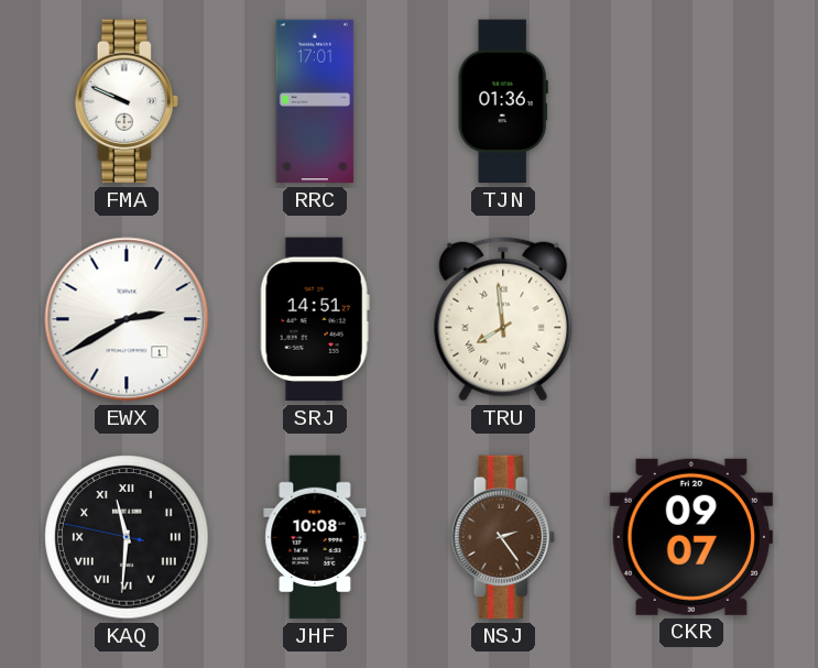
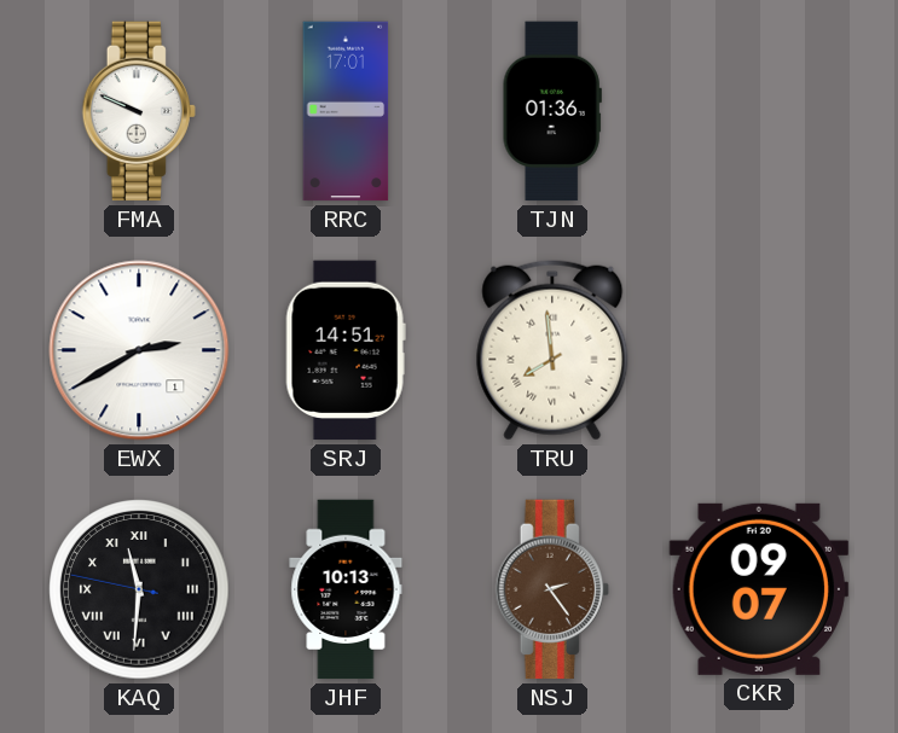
JHF: 10:08 -> 10:13 (346, 589)
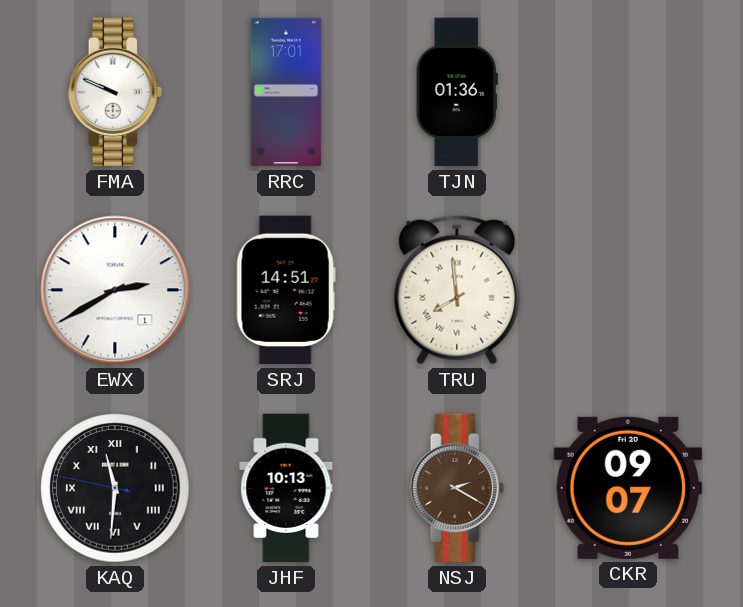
NSJ: 2:24 -> 2:20 (457, 488)
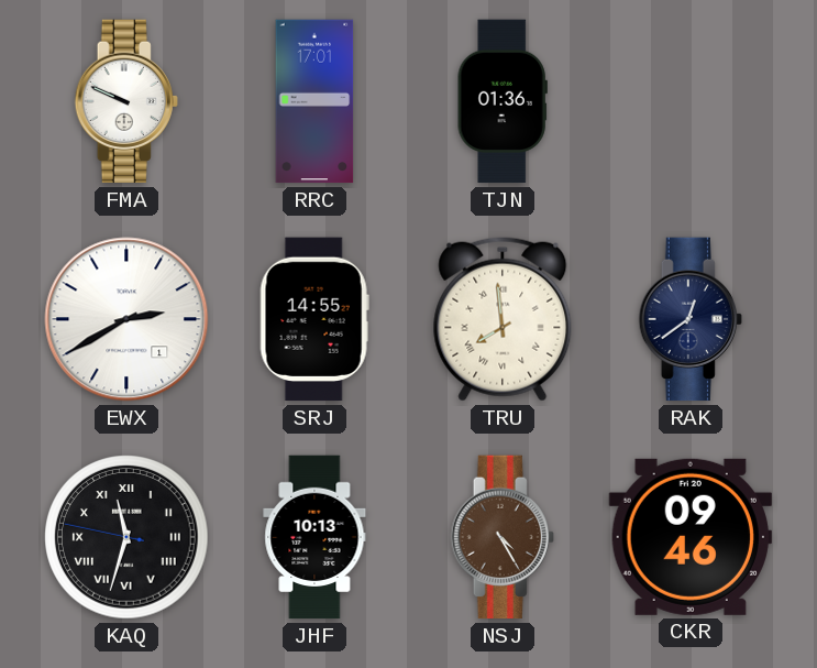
SRJ: 14:51 -> 14:55 (314, 319)
RAK: none -> 12:39 (691, 319)
KAQ: 11:30 -> 11:32 (126, 537)
NSJ: 2:20 -> 4:25 (503, 537)
CKR: 09:07 -> 09:46 (691, 537)
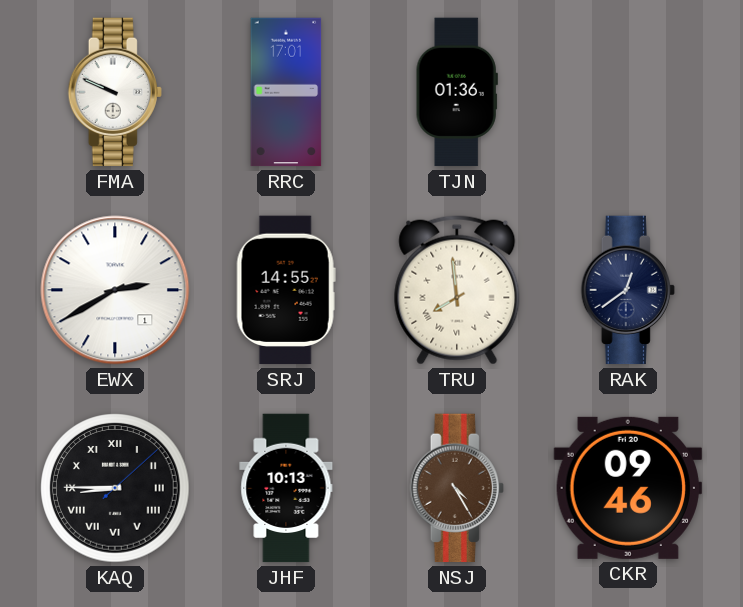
KAQ: 11:32 -> 8:45 (115, 488)
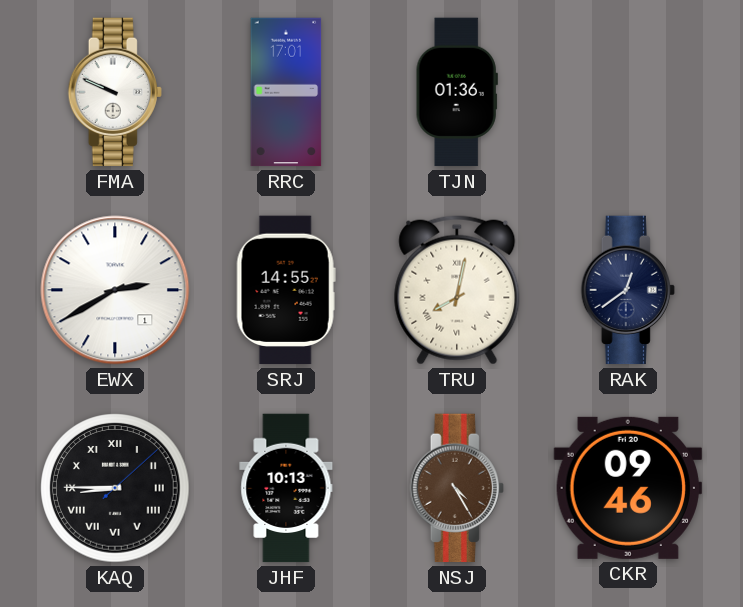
TRU: 7:59 -> 8:02 (457, 290)
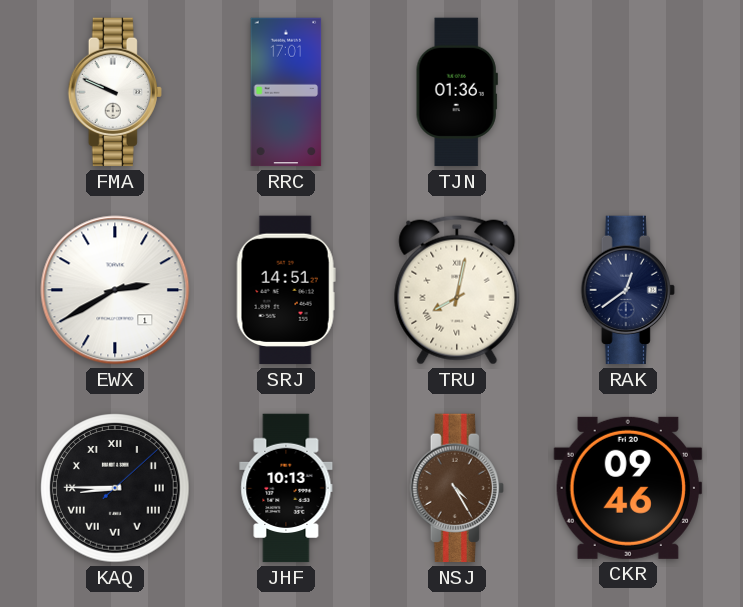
SRJ: 14:55 -> 14:51 (286, 290)
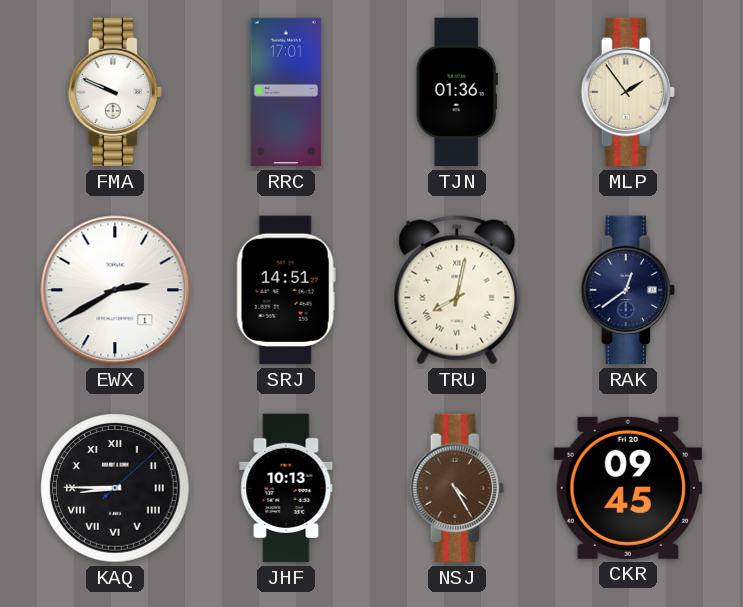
MLP: none -> 1:54 (628, 92)
CKR: 09:46 -> 09:45 (628, 488)
